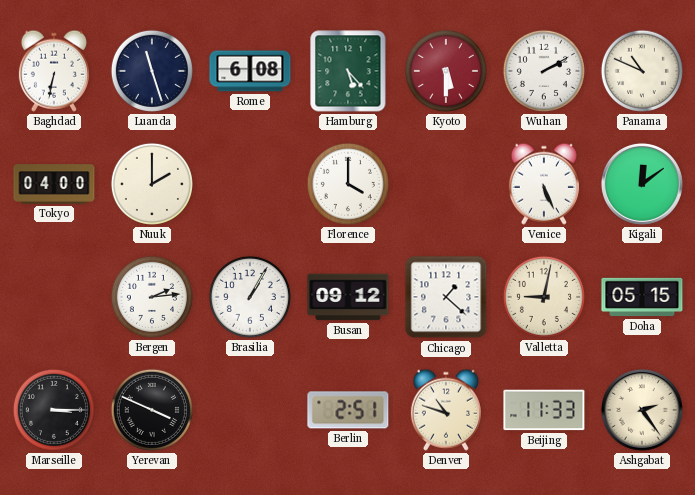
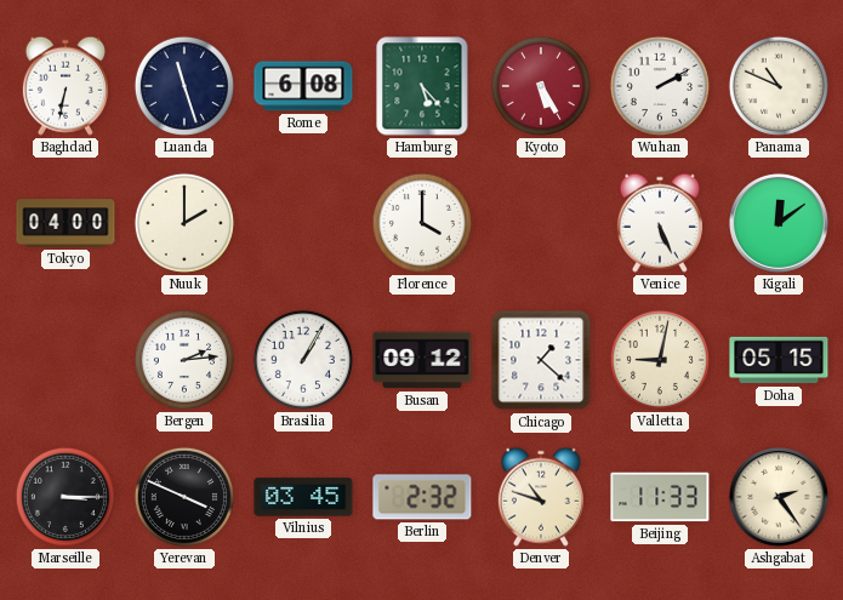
Kyoto: 5:30 -> 5:25 (541, 86)
Vilnius: none -> 03:45 (303, 497)
Berlin: 2:51 -> 2:32 (422, 497)
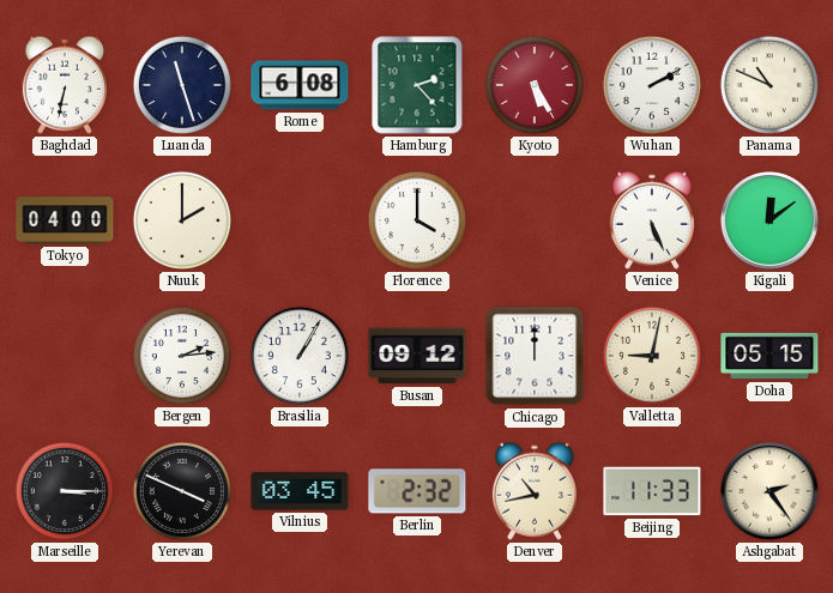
Hamburg: 5:23 -> 2:23 (417, 85)
Chicago: 1:22 -> 12:00 (535, 356)
Denver: 10:48 -> 10:43 (535, 491)
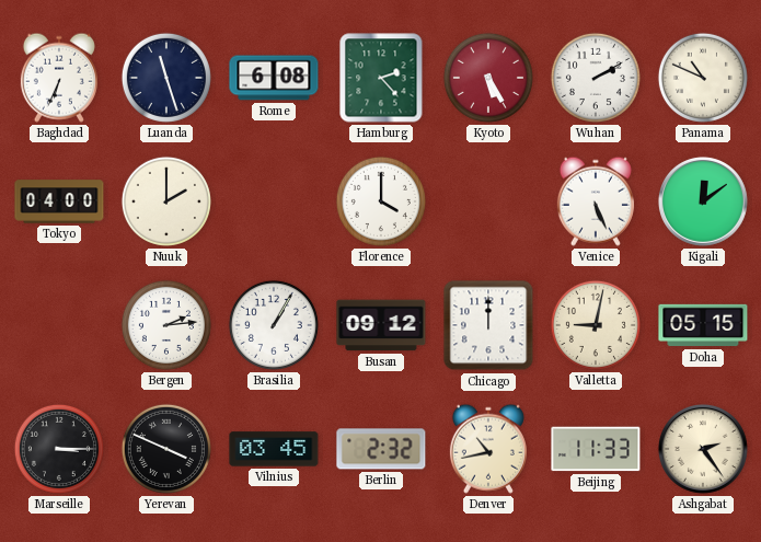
Baghdad: 6:32 -> 6:34 (59, 78)
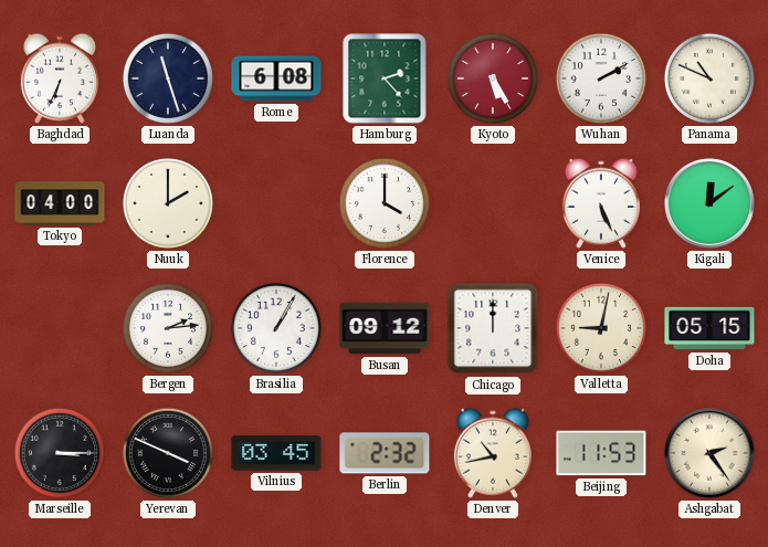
Beijing: 11:33 -> 11:53 (601, 453)
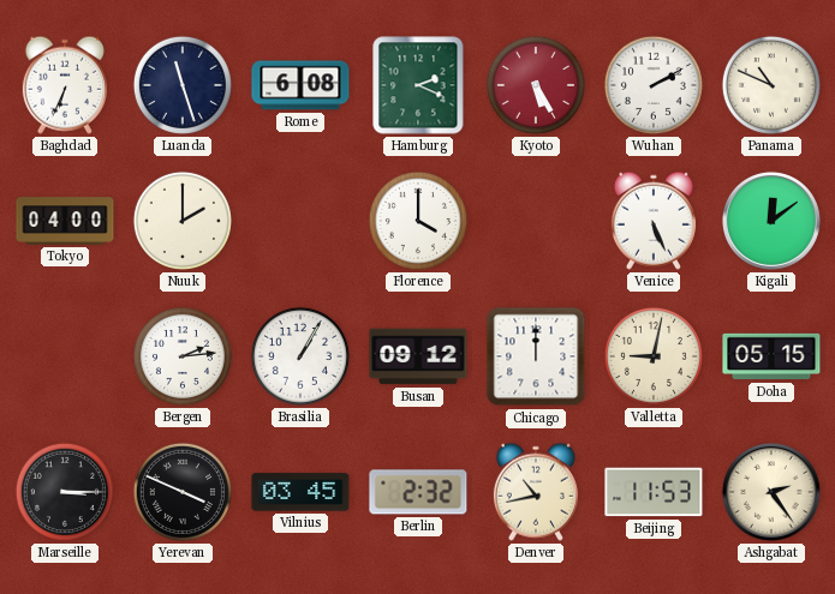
Hamburg: 2:23 -> 2:19 (418, 85)
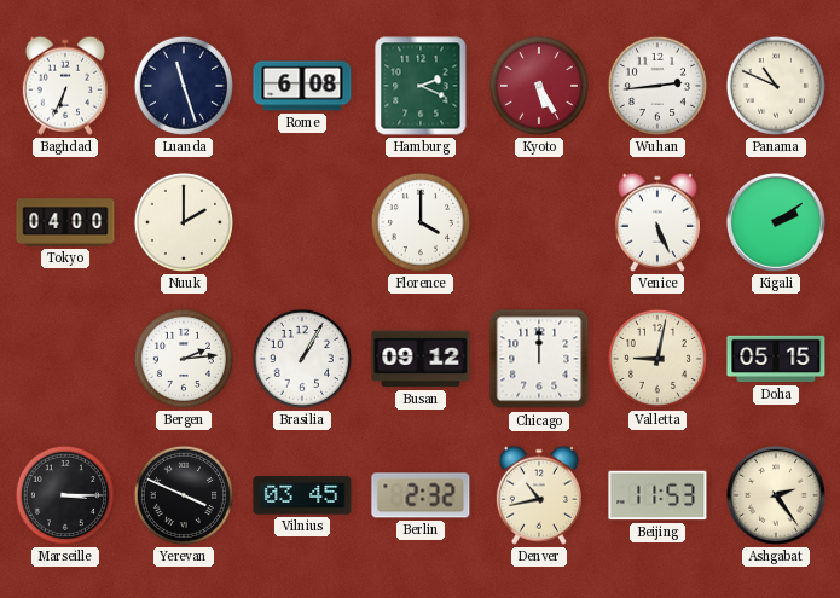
Wuhan: 2:10 -> 2:44 (657, 86)
Kigali: 12:09 -> 2:09 (776, 222)
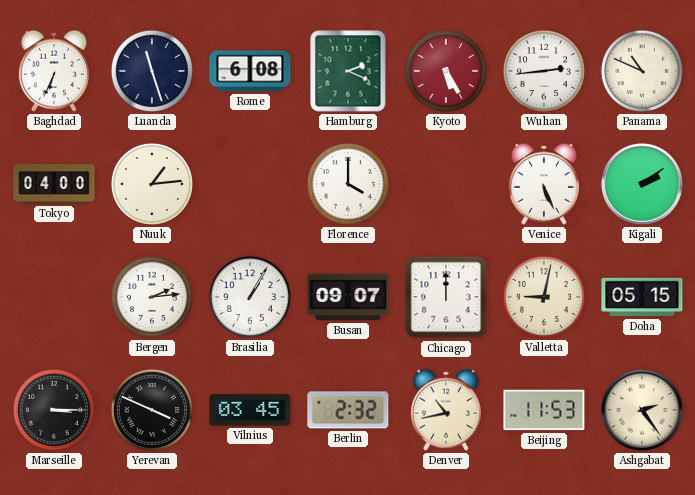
Nuuk: 2:00 -> 1:14 (152, 184)
Busan: 09:12 -> 09:07 (348, 297)
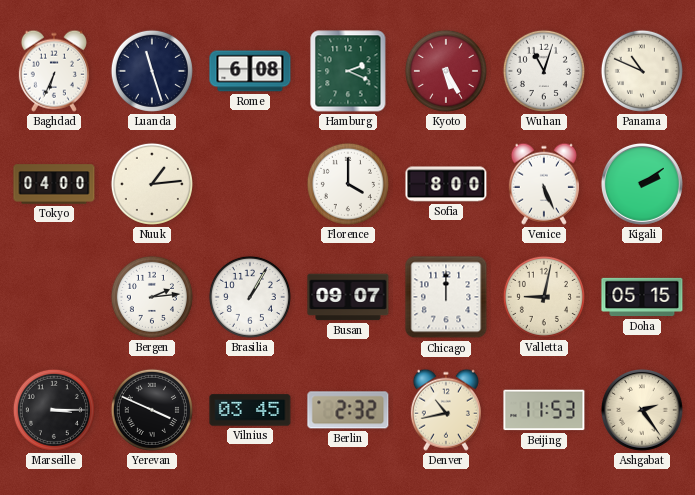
Wuhan: 2:44 -> 11:03 (544, 71)
Sofia: none -> 8:00 (446, 184)
